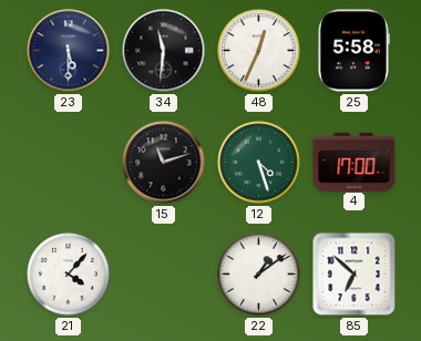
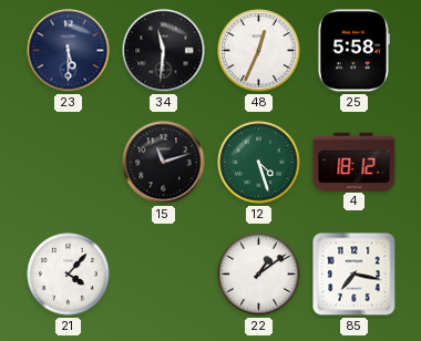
4: 17:00 -> 18:12 (355, 162)
85: 6:52 -> 7:17 (355, 275)
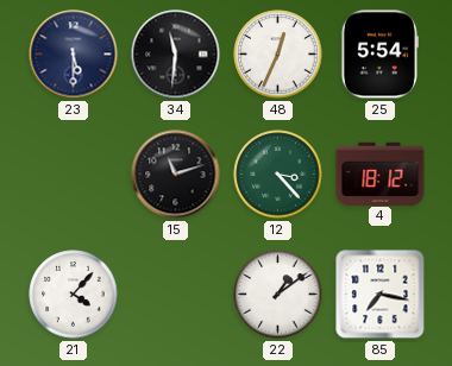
25: 5:58 -> 5:54 (379, 55)
12: 4:27 -> 3:23 (278, 175)
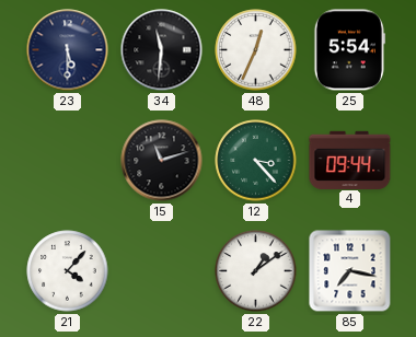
4: 18:12 -> 09:44 (350, 160)
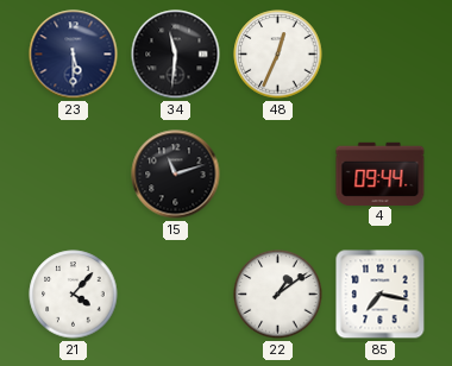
25: 5:54 -> none (349, 50)
12: 3:23 -> none (256, 161)
